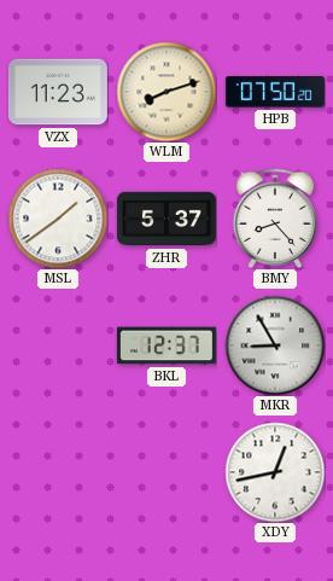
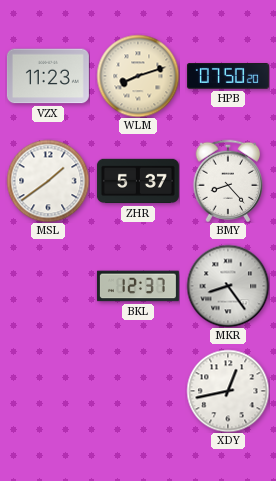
MKR: 8:55 -> 8:24 (228, 286)
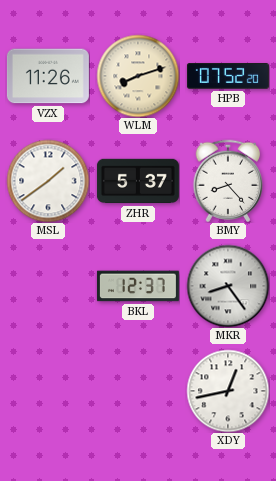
VZX: 11:23 -> 11:26 (48, 76)
HPB: 07:50 -> 07:52 (228, 76)
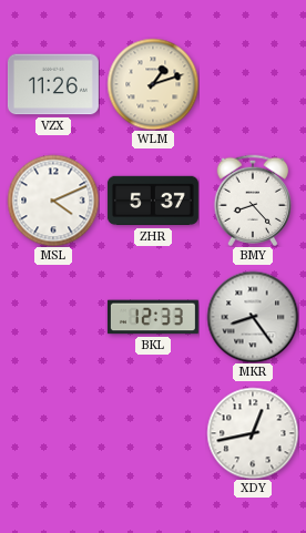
WLM: 8:12 -> 1:12 (153, 84)
HPB: 07:52 -> none (228, 76)
MSL: 1:39 -> 4:11 (53, 201)
BKL: 12:37 -> 12:33 (153, 317)
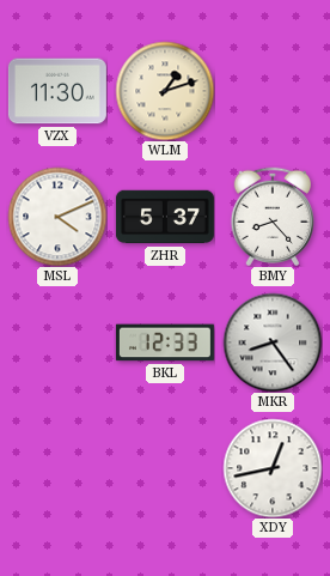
VZX: 11:26 -> 11:30 (57, 91)
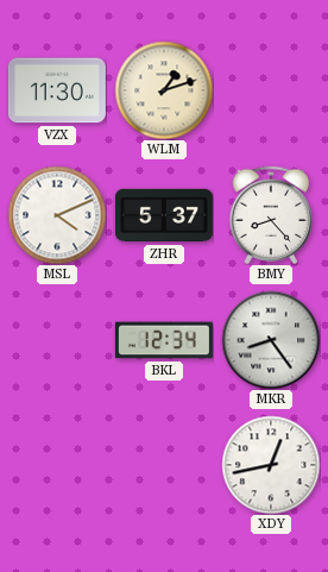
BKL: 12:33 -> 12:34 (164, 340)
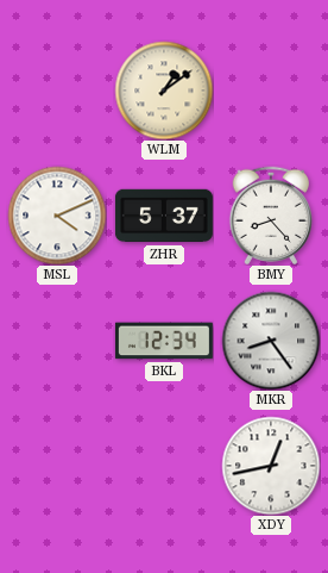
VZX: 11:30 -> none (57, 90)
WLM: 1:12 -> 1:09 (164, 91)
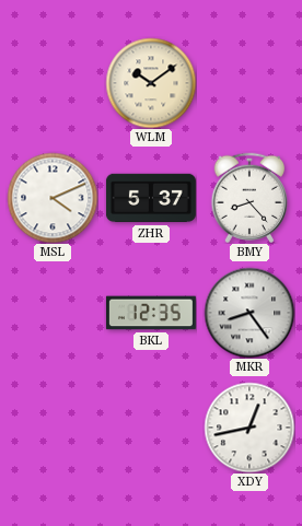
WLM: 1:09 -> 10:09 (151, 83)
BKL: 12:34 -> 12:35 (151, 313)
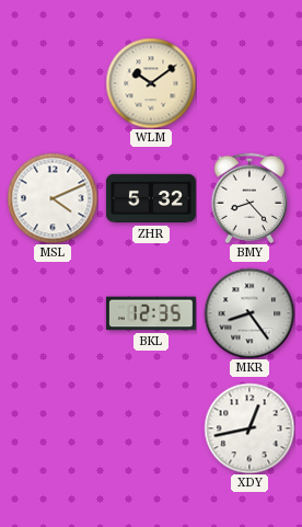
ZHR: 5:37 -> 5:32 (151, 198)
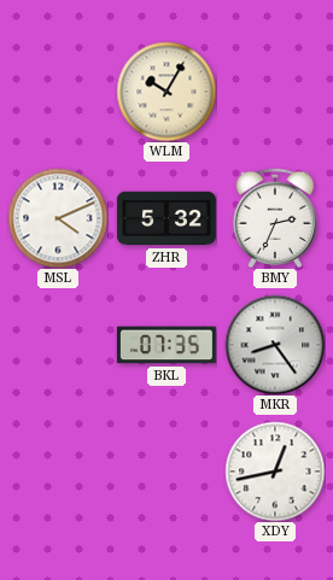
WLM: 10:09 -> 10:05 (166, 92)
BMY: 8:23 -> 2:34 (275, 217)
BKL: 12:35 -> 07:35 (166, 345)
